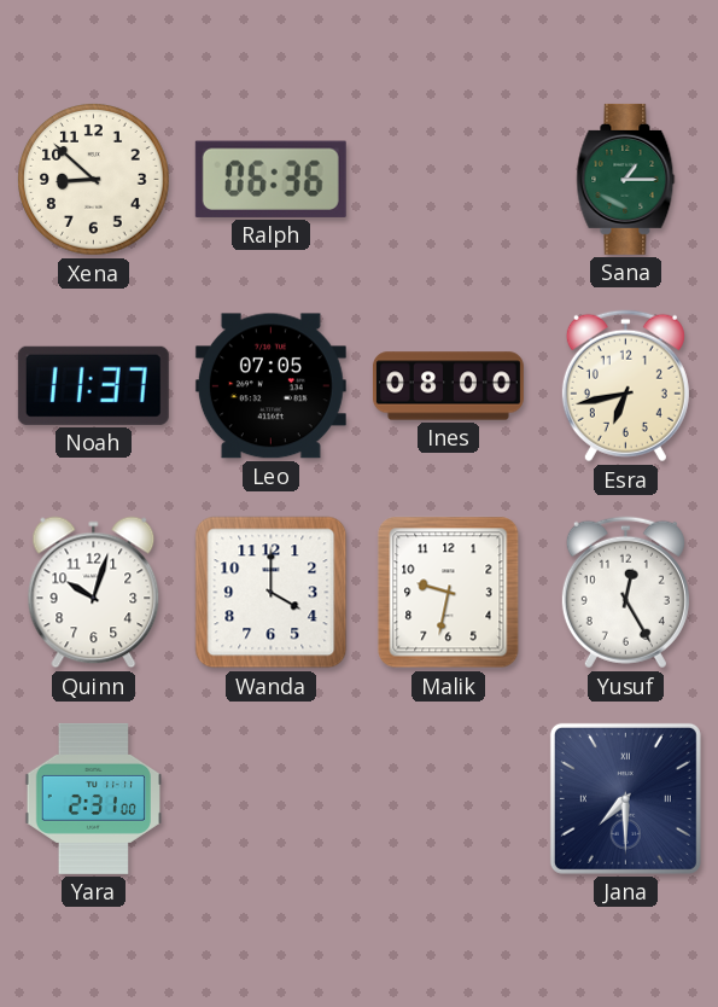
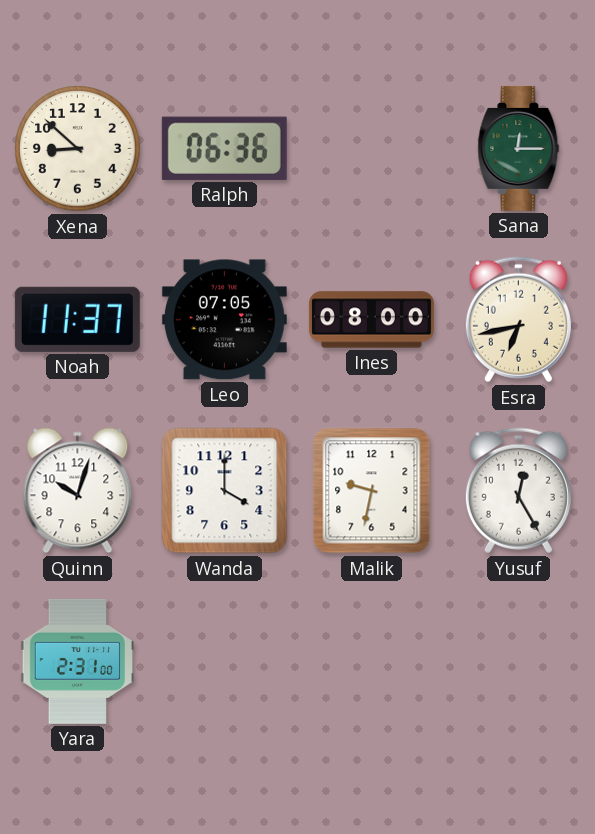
Sana: 1:15 -> 12:15 (519, 148)
Jana: 7:30 -> none (625, 798)
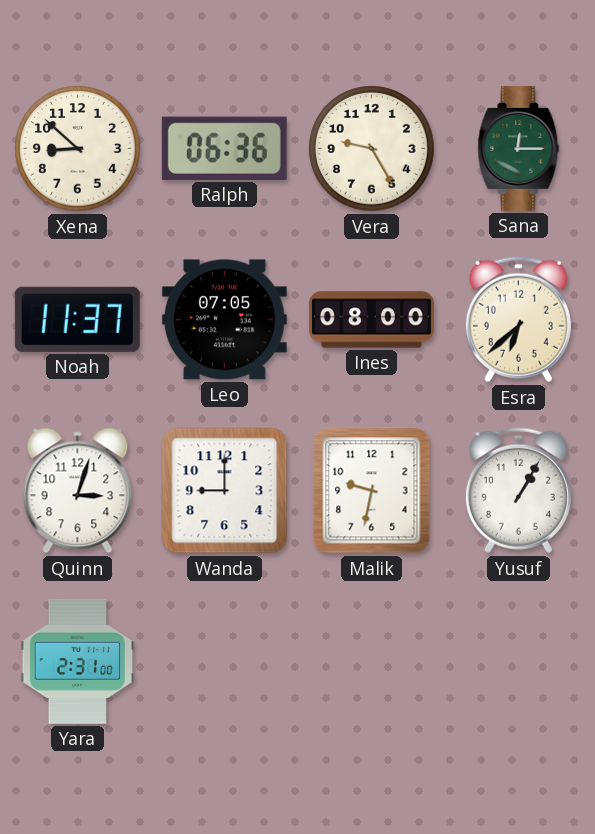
Vera: none -> 9:25 (372, 149)
Esra: 6:43 -> 6:38 (518, 320)
Quinn: 10:03 -> 3:03 (78, 491)
Wanda: 4:00 -> 9:00 (225, 491)
Yusuf: 12:25 -> 1:05 (518, 491)
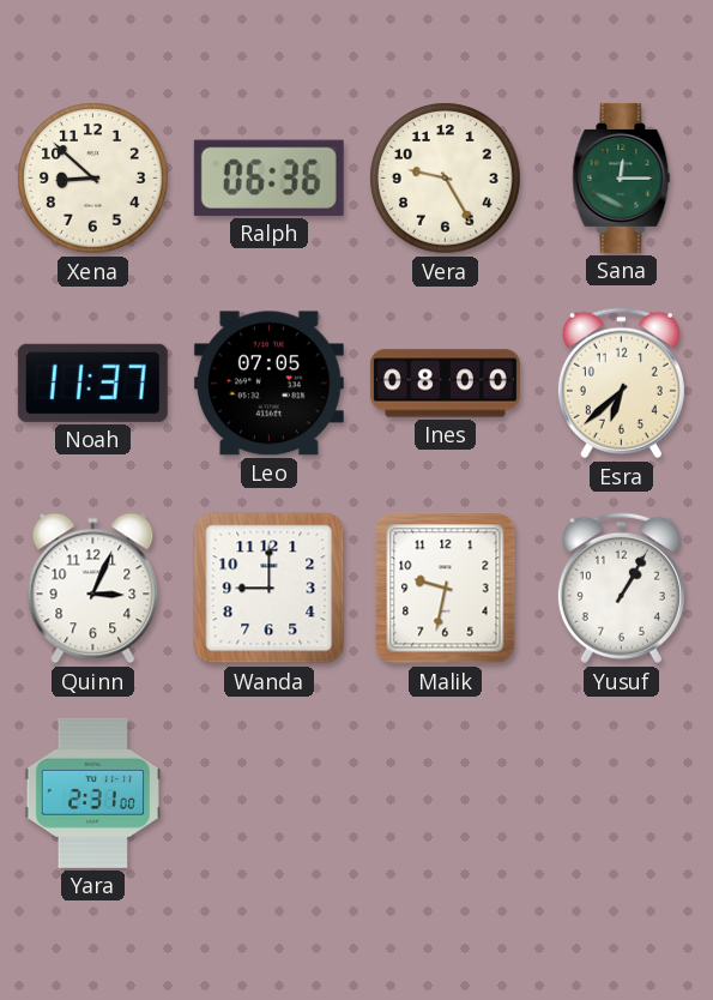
Quinn: 3:03 -> 3:04 (93, 589)
